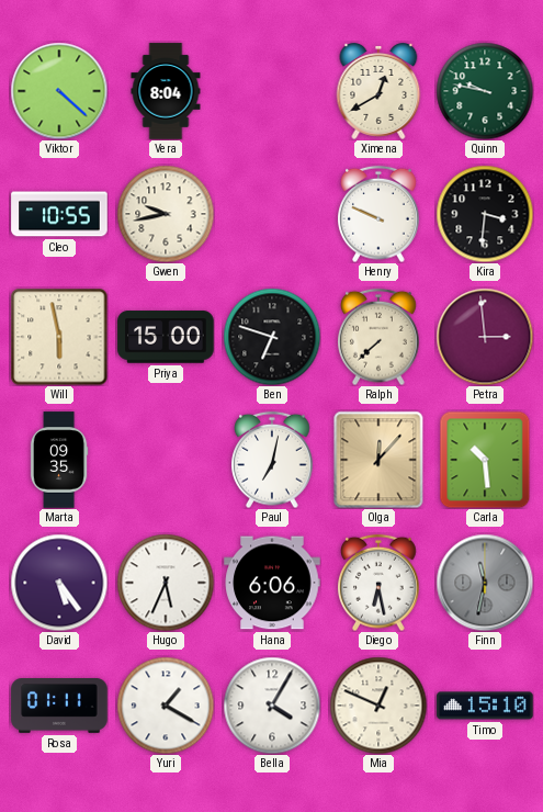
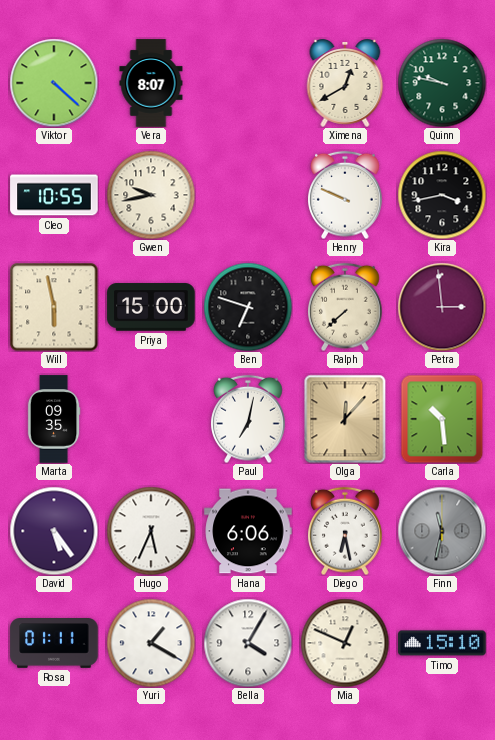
Vera: 8:04 -> 8:07 (151, 83)
Kira: 3:31 -> 3:43 (442, 195)
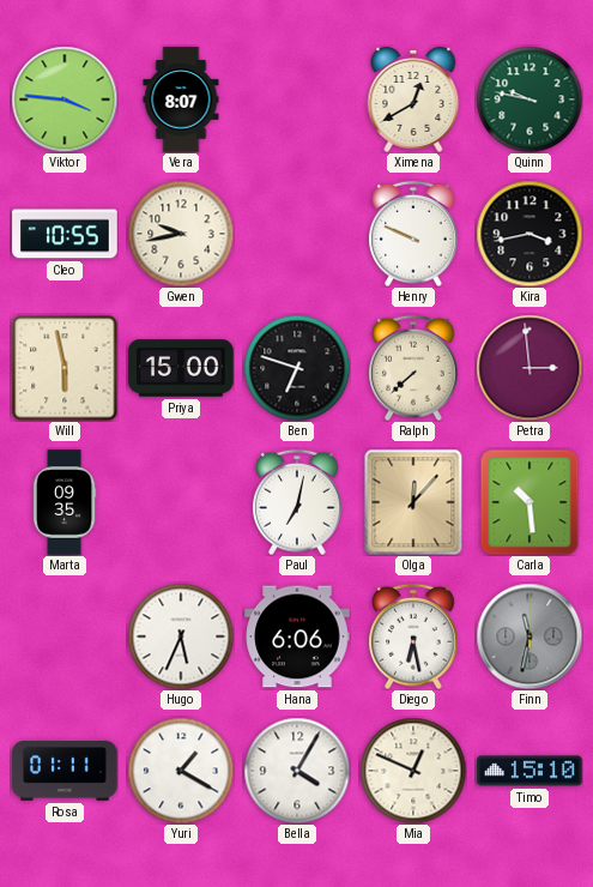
Viktor: 4:22 -> 3:46 (65, 99)
David: 5:24 -> none (54, 531)
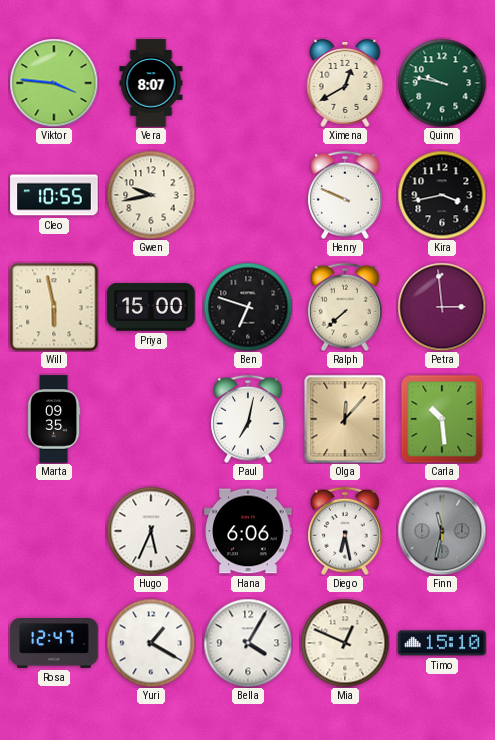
Rosa: 01:11 -> 12:47 (54, 644)
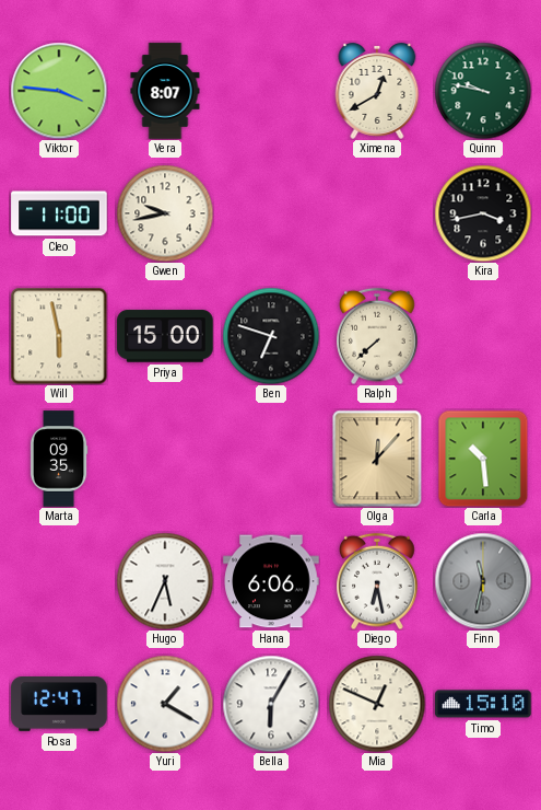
Cleo: 10:55 -> 11:00 (59, 213)
Henry: 9:49 -> none (346, 195)
Petra: 2:59 -> none (442, 307)
Paul: 7:02 -> none (249, 419)
Bella: 4:05 -> 6:05 (271, 704)
